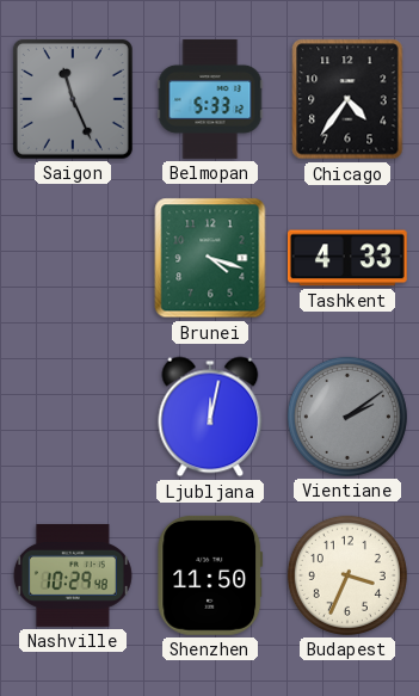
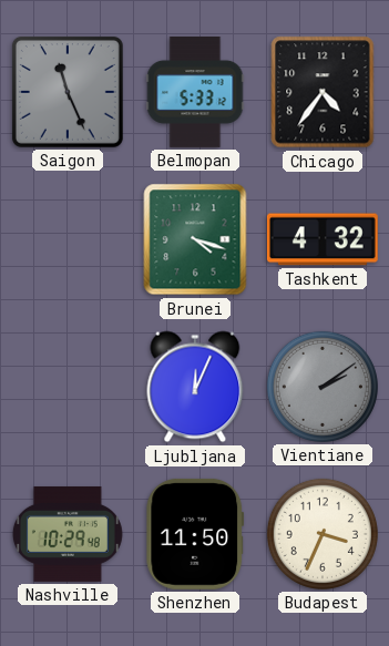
Tashkent: 4:33 -> 4:32 (323, 239)
Ljubljana: 12:02 -> 12:04 (195, 387)
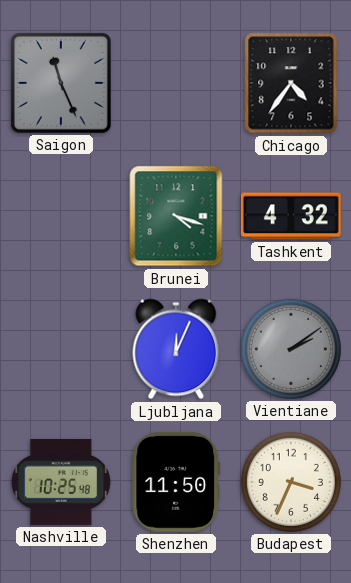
Belmopan: 5:33 -> none (195, 92)
Nashville: 10:29 -> 10:25 (61, 482)
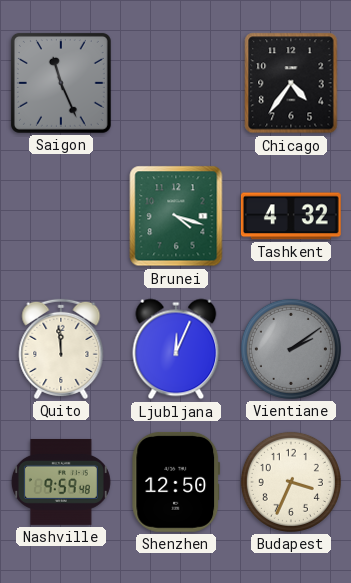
Quito: none -> 11:59 (61, 349)
Nashville: 10:25 -> 9:59 (61, 482)
Shenzhen: 11:50 -> 12:50 (176, 482)
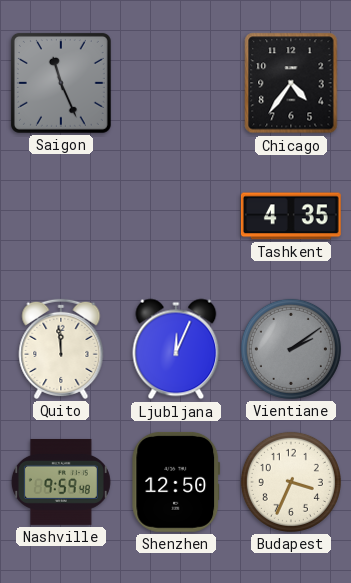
Brunei: 4:18 -> none (176, 216)
Tashkent: 4:32 -> 4:35 (291, 216)
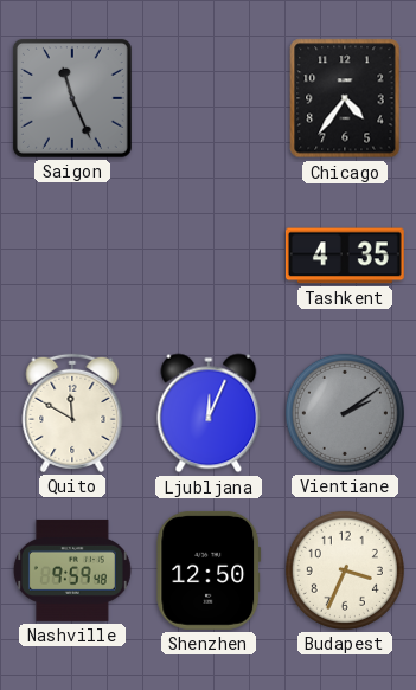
Quito: 11:59 -> 11:50 (72, 413)
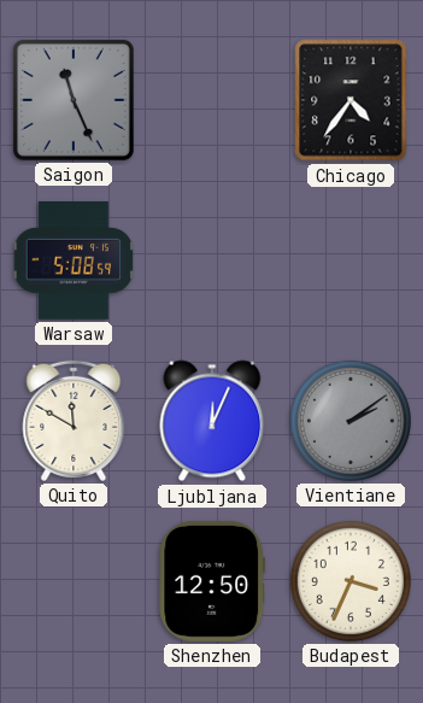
Warsaw: none -> 5:08 (74, 260)
Tashkent: 4:35 -> none (345, 256)
Nashville: 9:59 -> none (72, 570)
